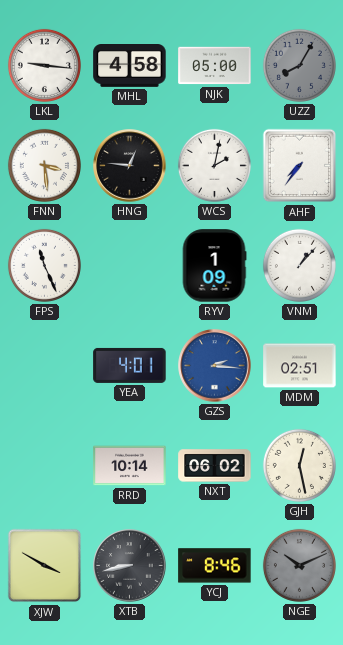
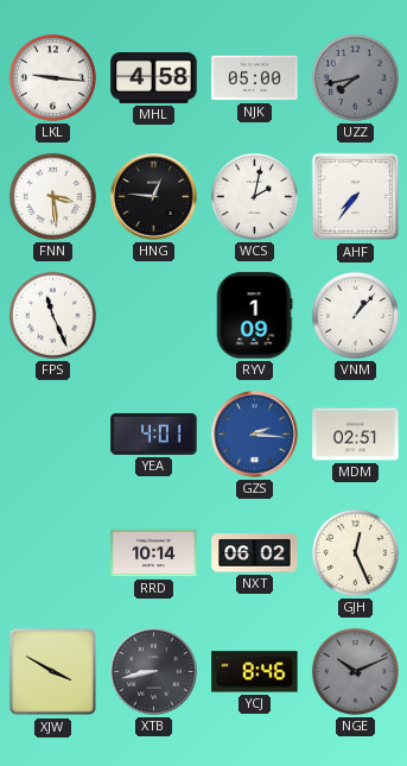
UZZ: 8:05 -> 7:43 (355, 77)
GJH: 12:28 -> 12:26 (355, 552)
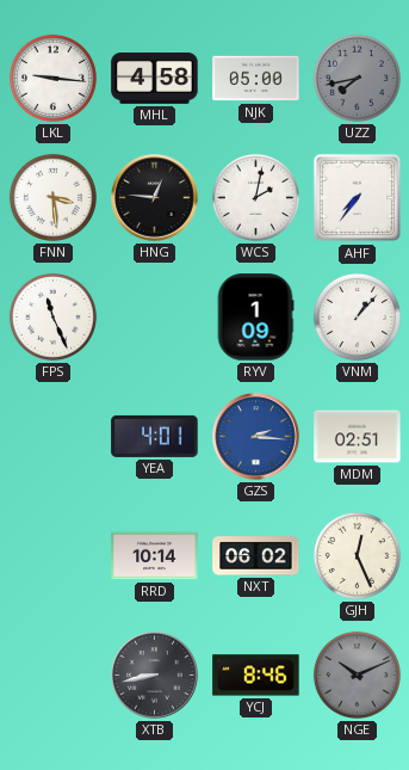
XJW: 3:50 -> none (53, 672)
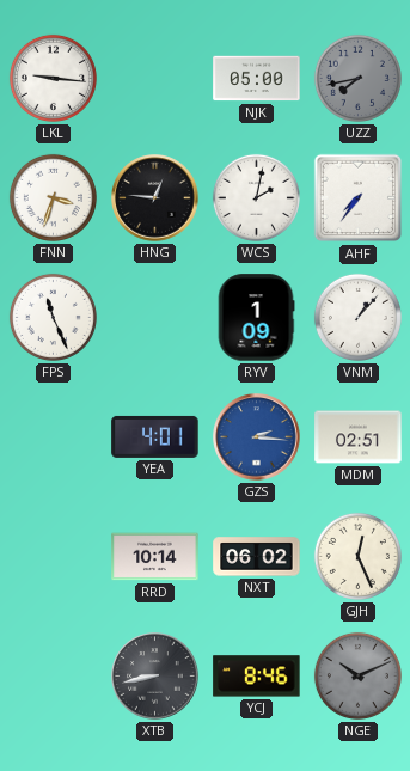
MHL: 4:58 -> none (155, 79)
FNN: 3:29 -> 3:33 (53, 197)
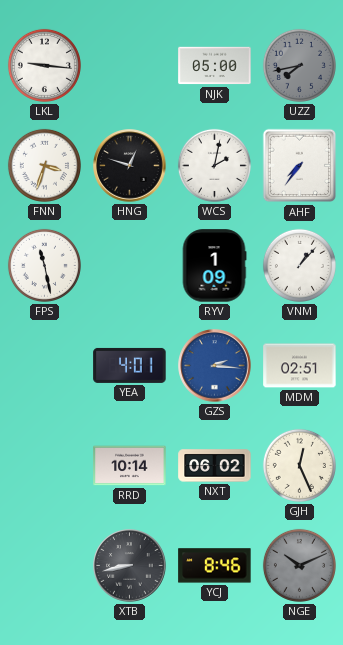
HNG: 12:46 -> 12:48 (130, 166)
FPS: 11:26 -> 11:28 (44, 265)
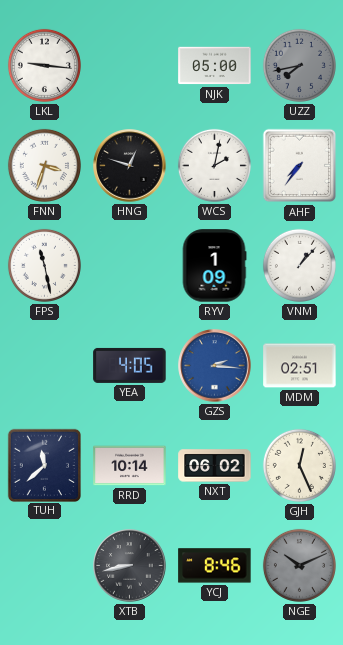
YEA: 4:01 -> 4:05 (130, 365)
TUH: none -> 11:38 (44, 465)
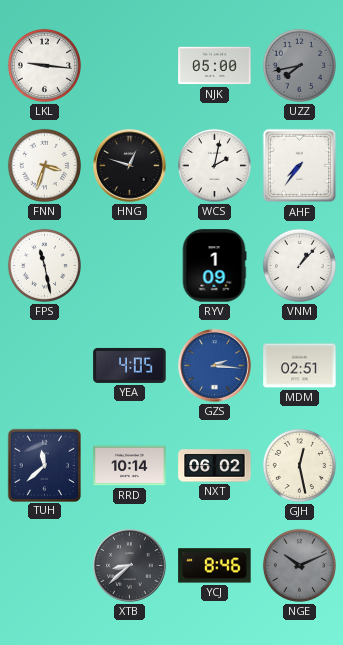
GJH: 12:26 -> 12:28 (299, 465)
XTB: 8:43 -> 8:38 (130, 566)
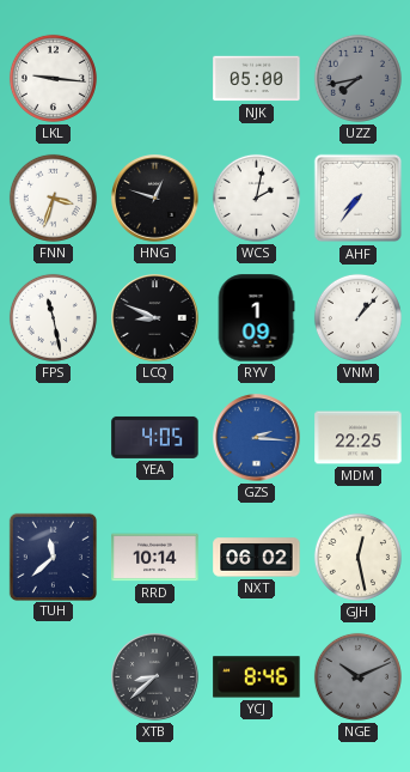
LCQ: none -> 8:49 (155, 318)
MDM: 02:51 -> 22:25 (359, 438)
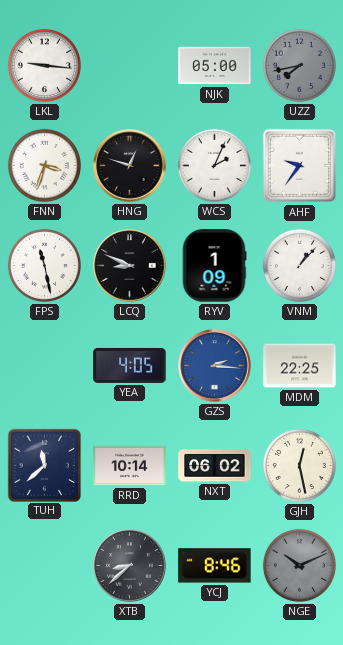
WCS: 2:02 -> 2:04 (214, 165)
AHF: 7:36 -> 9:36 (300, 166)
